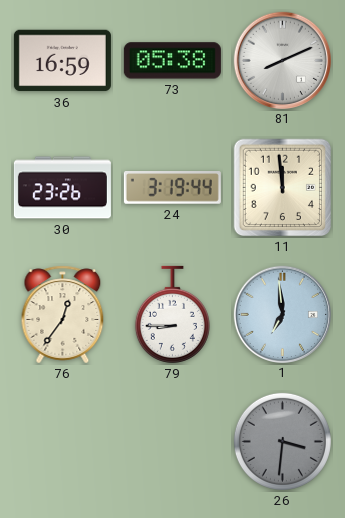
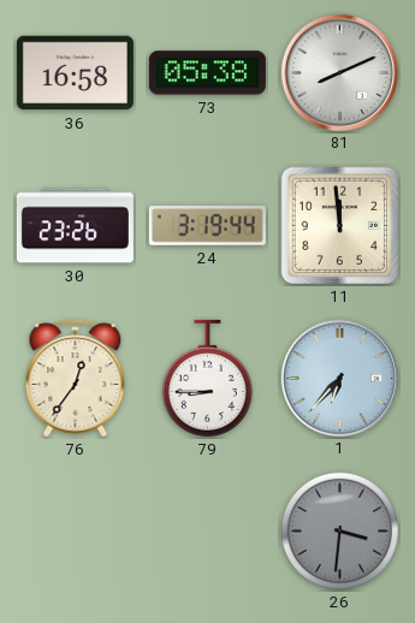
36: 16:59 -> 16:58 (75, 73)
1: 6:59 -> 6:37 (339, 378)
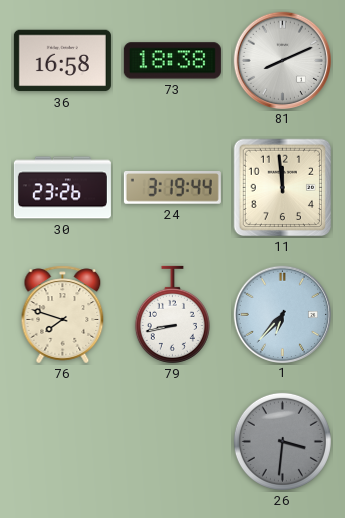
73: 05:38 -> 18:38 (172, 61)
76: 12:36 -> 7:48 (63, 315)
79: 8:45 -> 8:43 (172, 314)
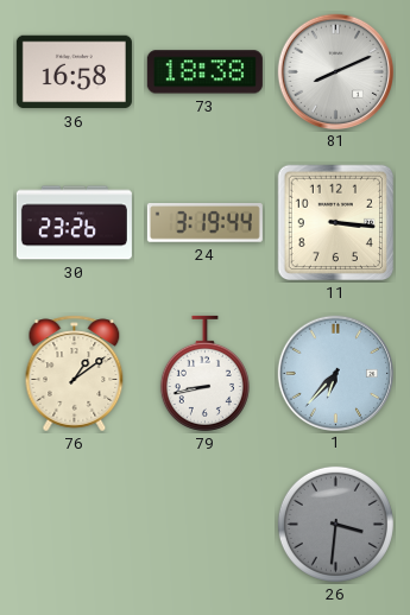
11: 11:59 -> 3:16 (336, 223)
76: 7:48 -> 1:09 (75, 374)
